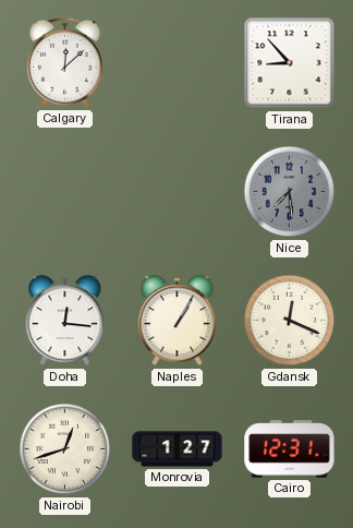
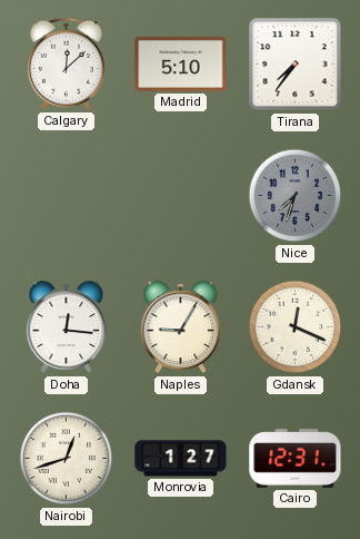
Madrid: none -> 5:10 (181, 63)
Tirana: 8:53 -> 7:36 (296, 65)
Nice: 7:29 -> 7:33 (296, 196)
Naples: 1:05 -> 9:05 (181, 327)
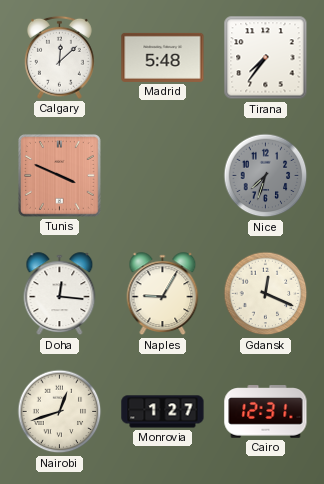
Madrid: 5:10 -> 5:48 (163, 57)
Tunis: none -> 3:49 (60, 176)
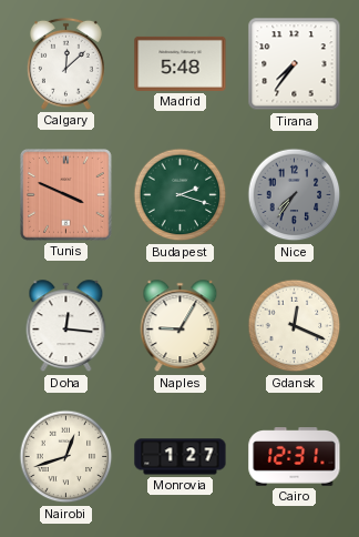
Budapest: none -> 2:18 (181, 195)
Nice: 7:33 -> 7:36 (295, 195)
